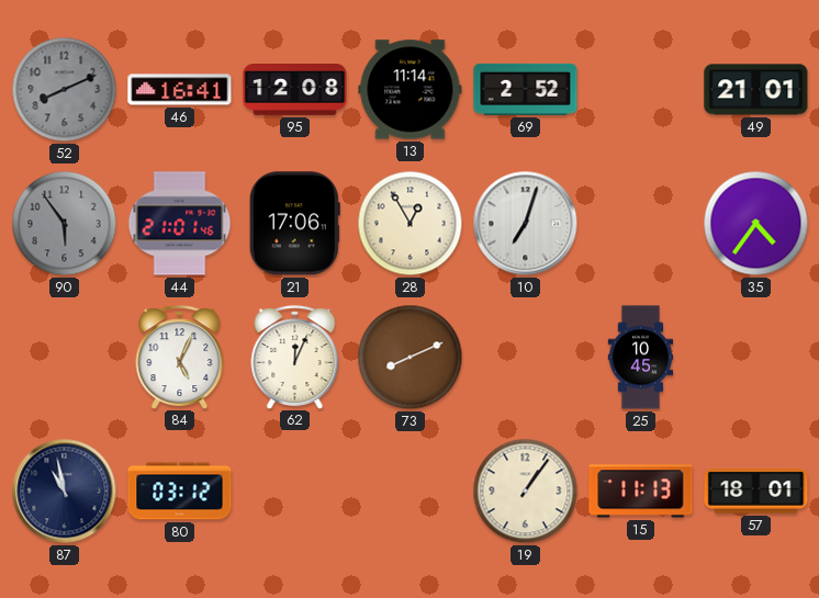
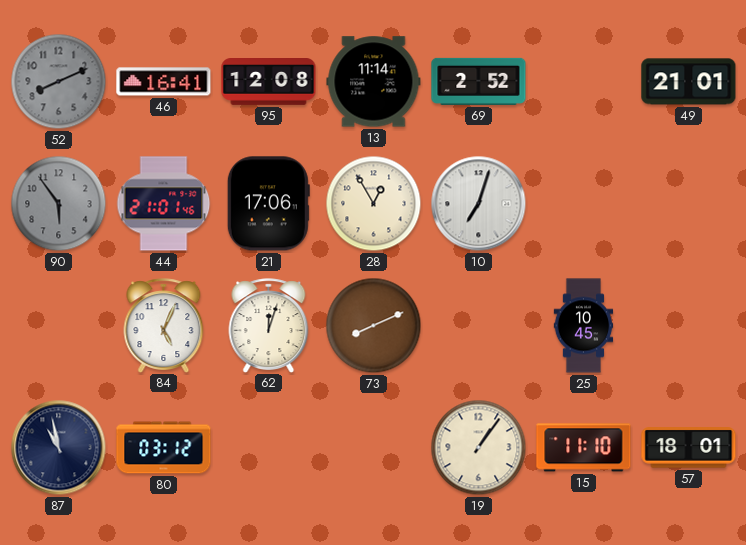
35: 4:36 -> none (756, 224)
62: 12:04 -> 12:03 (269, 325)
15: 11:13 -> 11:10 (584, 448)
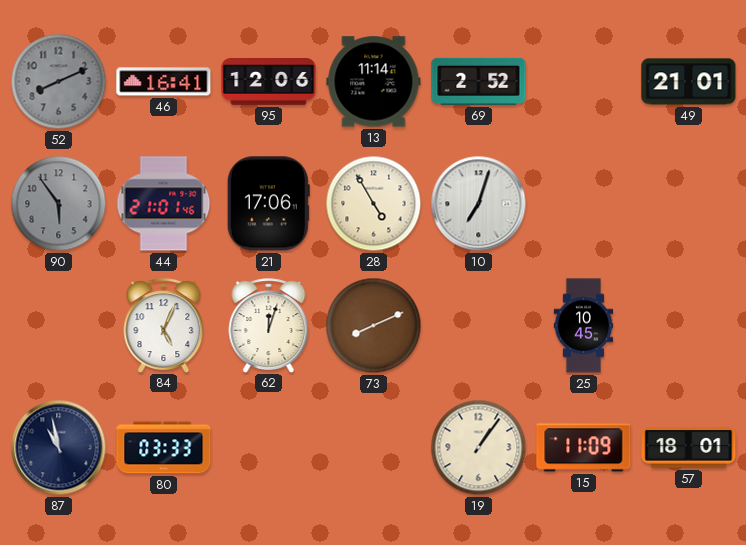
95: 12:08 -> 12:06 (269, 82)
28: 12:55 -> 4:55 (374, 204)
80: 03:12 -> 03:33 (164, 448)
15: 11:10 -> 11:09 (584, 448)
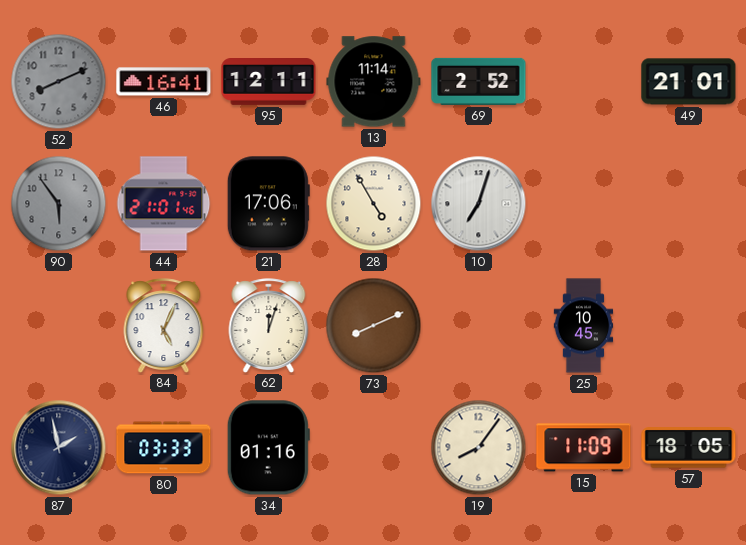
95: 12:06 -> 12:11 (269, 82)
87: 10:58 -> 1:58 (59, 448)
34: none -> 01:16 (268, 448)
19: 1:06 -> 8:06 (479, 448)
57: 18:01 -> 18:05 (689, 448)
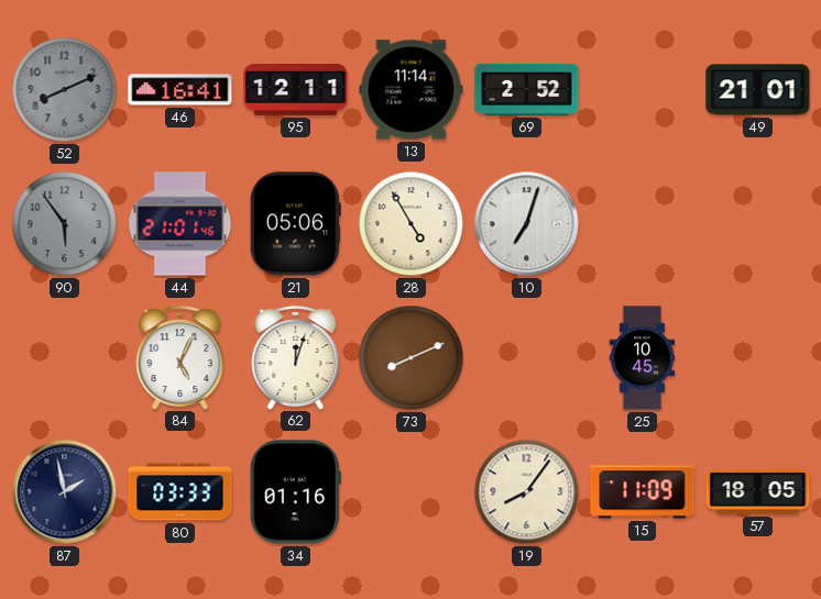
21: 17:06 -> 05:06 (295, 224)
